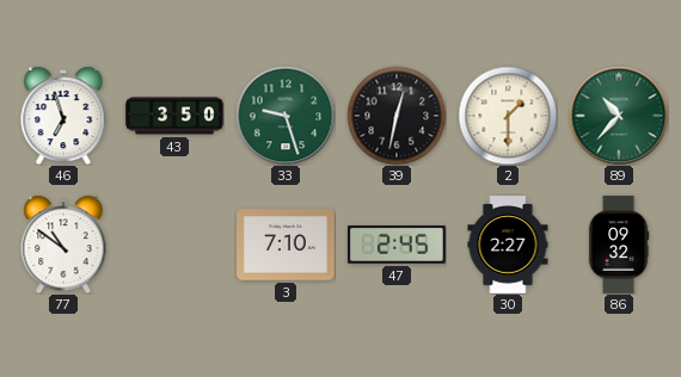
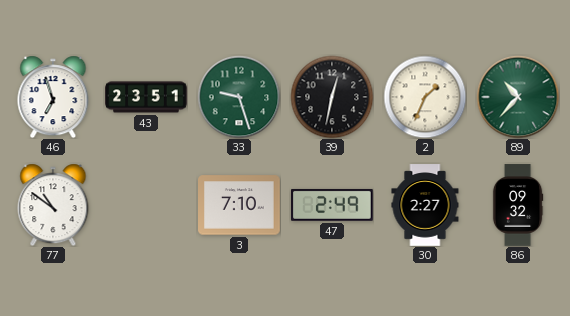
43: 3:50 -> 23:51 (146, 97)
2: 1:30 -> 1:34 (425, 97)
47: 2:45 -> 2:49 (333, 205)
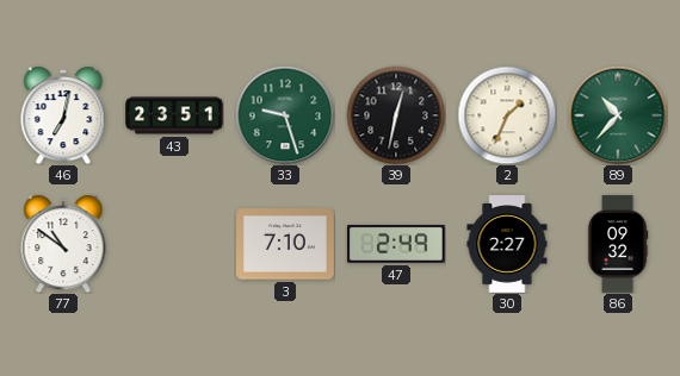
46: 6:57 -> 7:02 (63, 115)
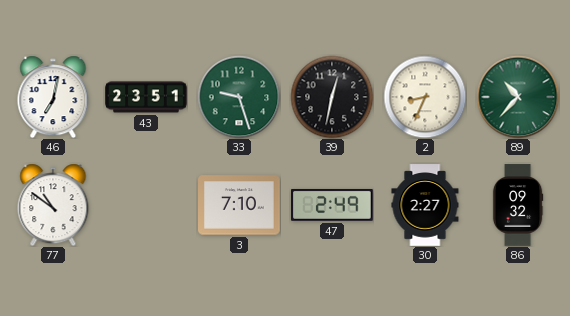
2: 1:34 -> 8:34 (425, 97)
